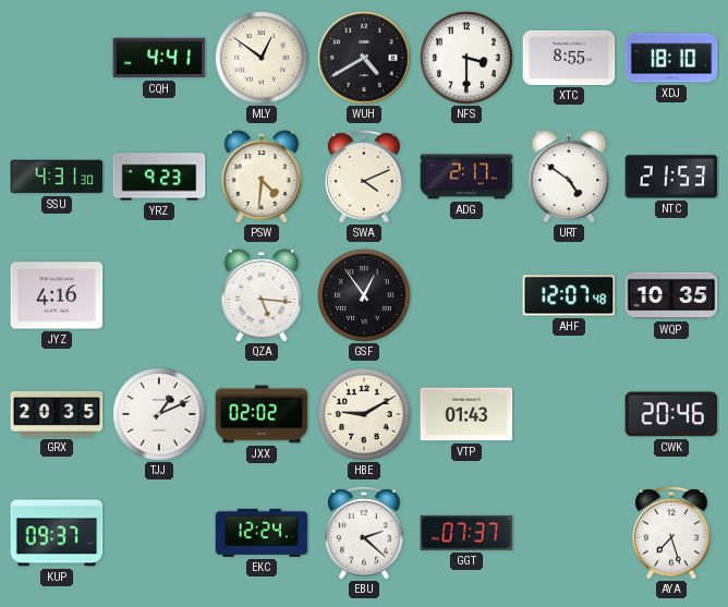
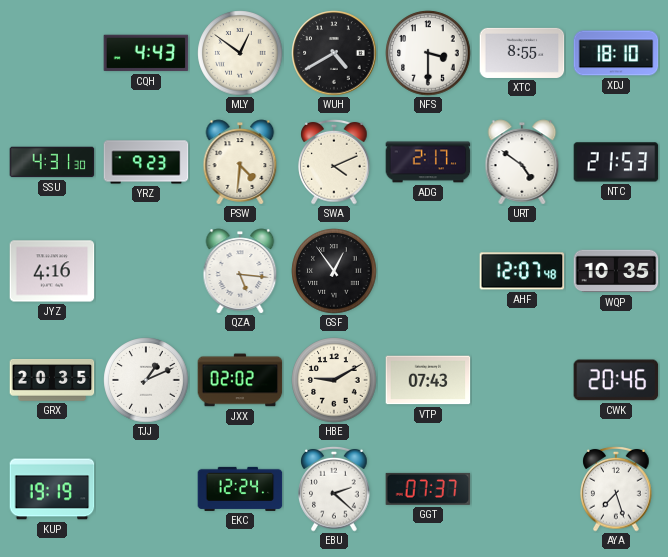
CQH: 4:41 -> 4:43 (146, 53)
VTP: 01:43 -> 07:43 (428, 380)
KUP: 09:37 -> 19:19 (52, 489)
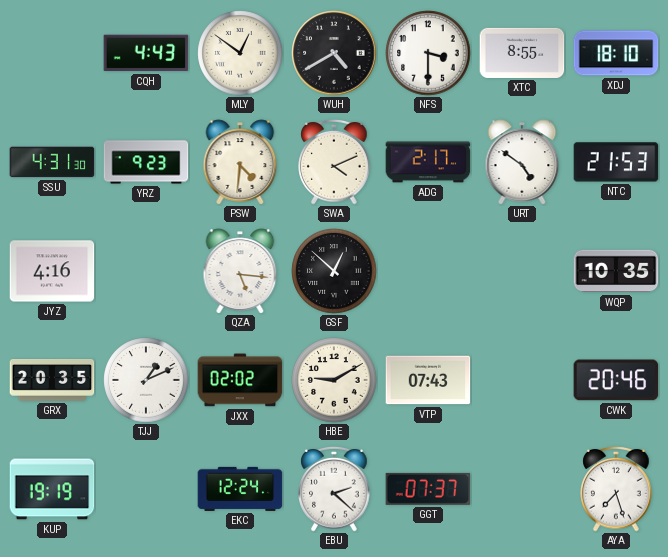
GSF: 12:54 -> 12:52 (334, 271)
AHF: 12:07 -> none (522, 271)
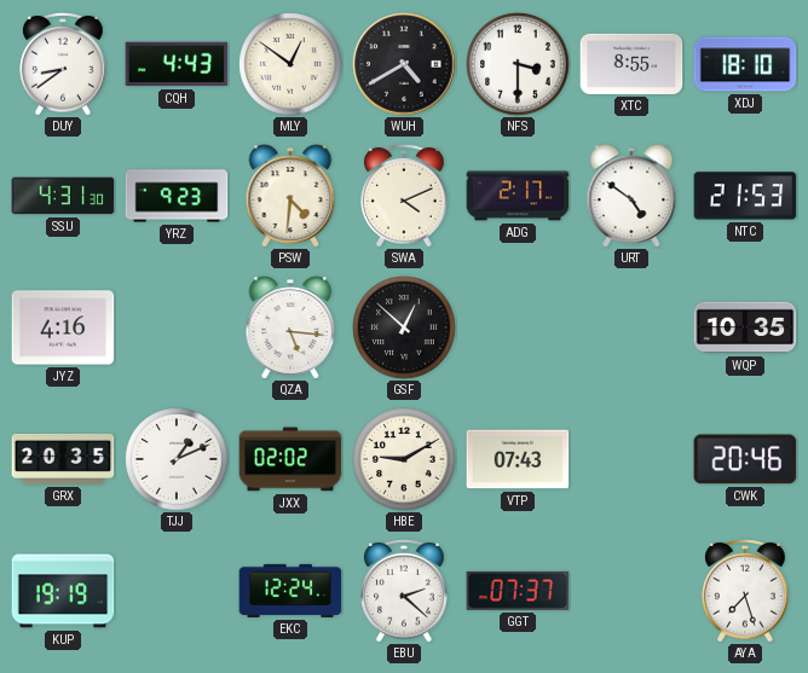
DUY: none -> 8:39 (63, 64)
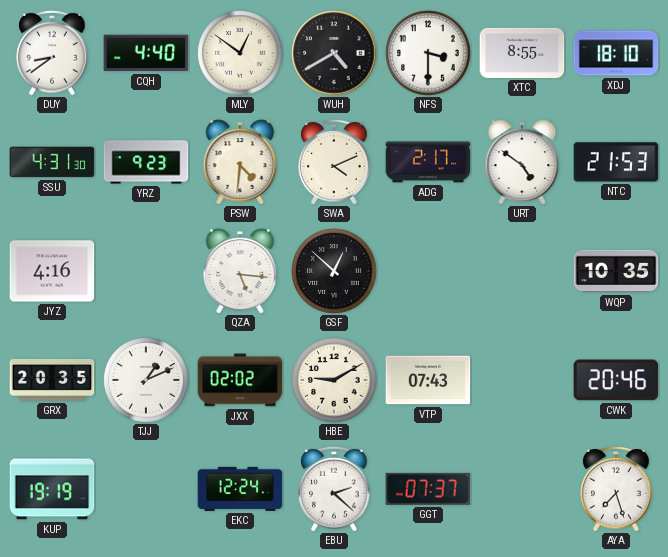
CQH: 4:43 -> 4:40 (146, 53)
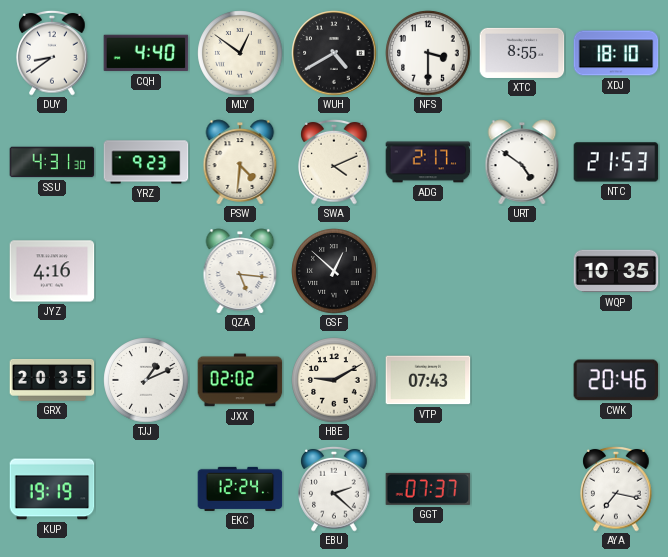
AYA: 7:27 -> 7:17 (616, 489)
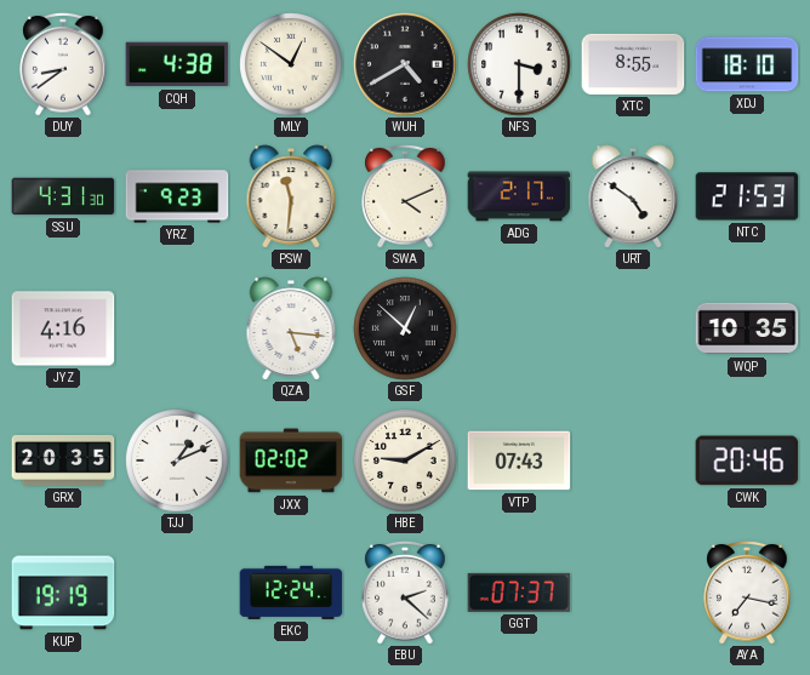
CQH: 4:40 -> 4:38 (177, 64)
PSW: 4:31 -> 11:31 (291, 196)
